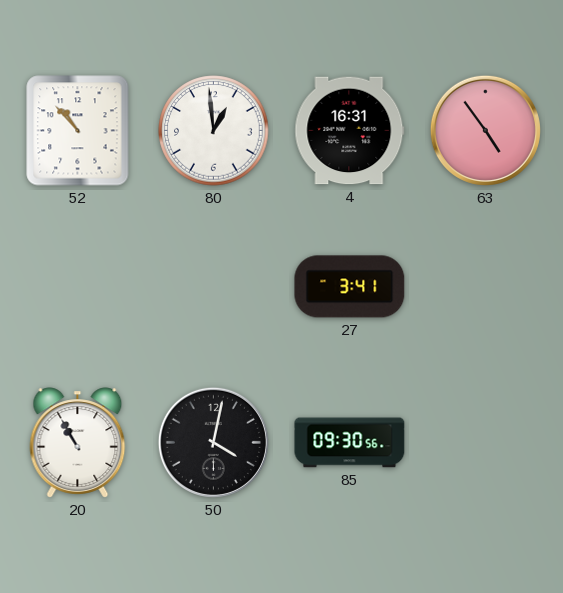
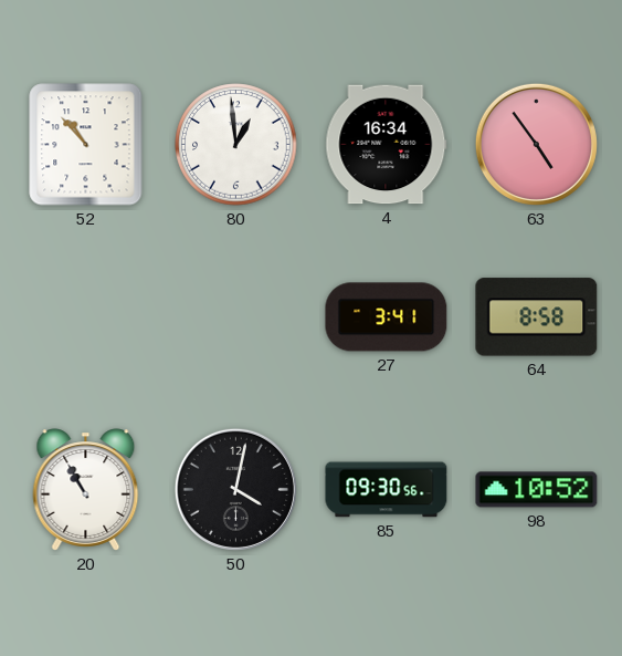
4: 16:31 -> 16:34 (387, 145)
64: none -> 8:58 (537, 317)
98: none -> 10:52 (537, 490)
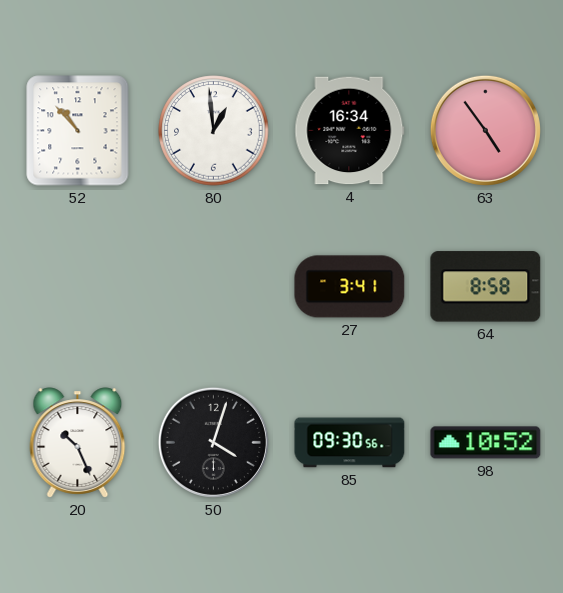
20: 10:55 -> 10:26 (78, 443)
50: 4:02 -> 4:03 (213, 442)
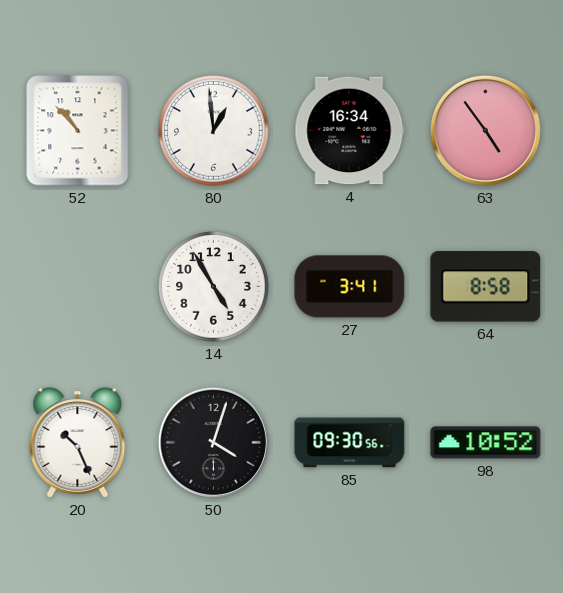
14: none -> 4:55 (214, 287)
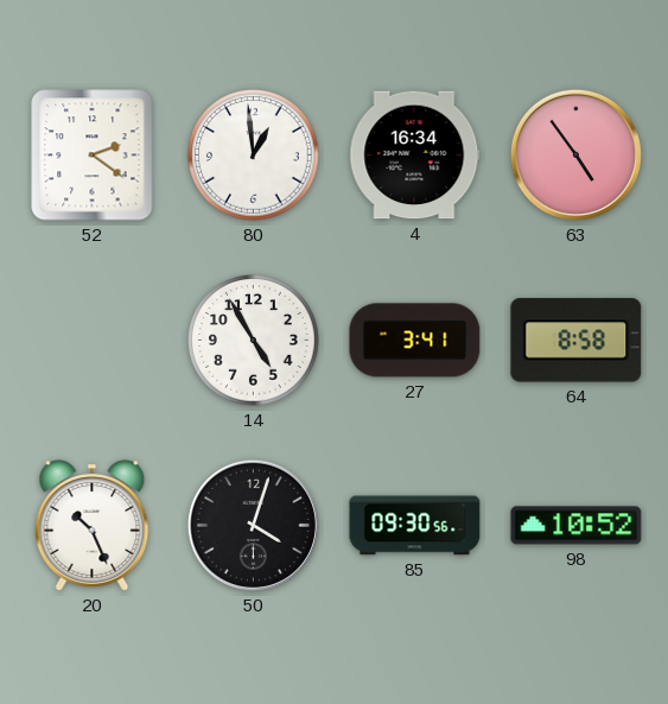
52: 10:53 -> 2:21 (93, 156)
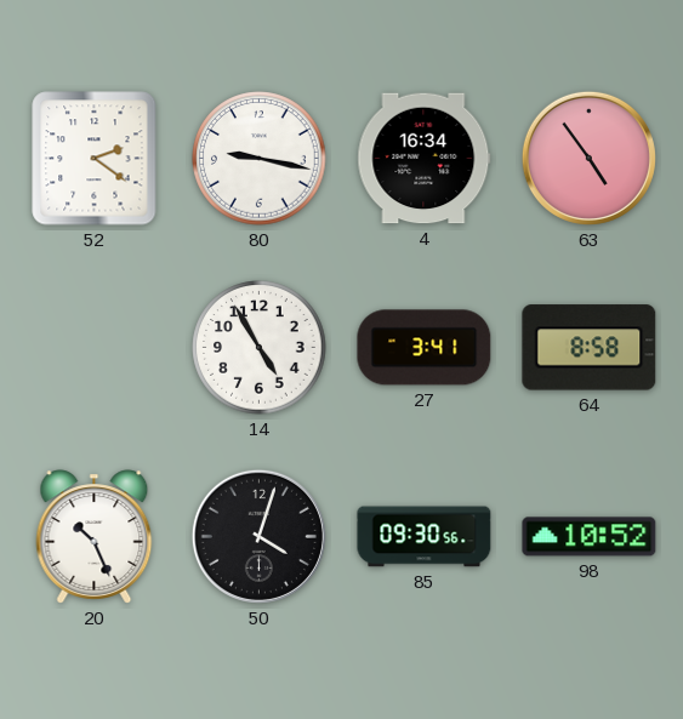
80: 12:59 -> 9:17 (260, 159)
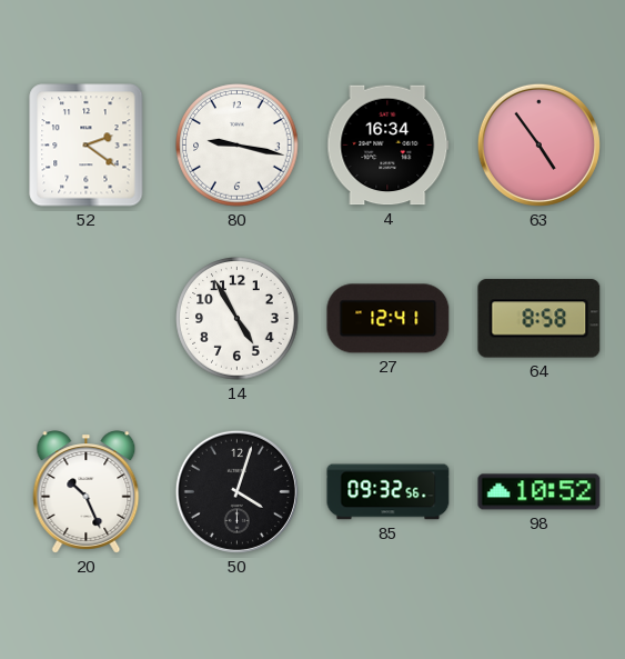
27: 3:41 -> 12:41 (389, 319)
85: 09:30 -> 09:32 (389, 492)
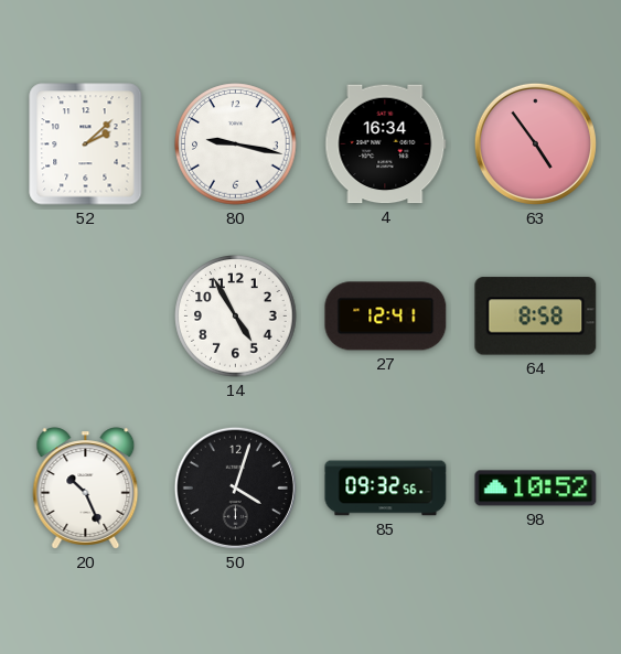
52: 2:21 -> 2:08 (86, 144)
